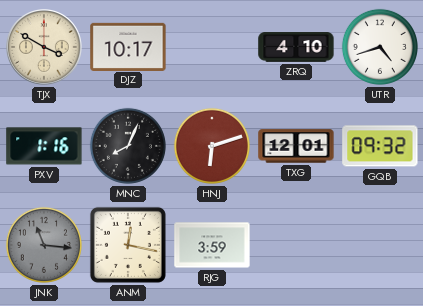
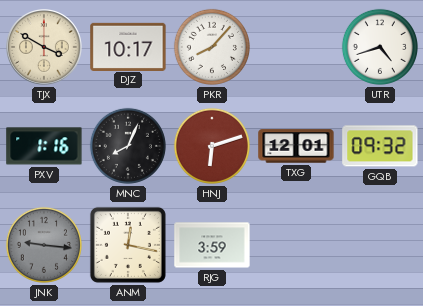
PKR: none -> 8:07 (212, 47)
ZRQ: 4:10 -> none (296, 47)
JNK: 11:16 -> 9:16 (44, 245)
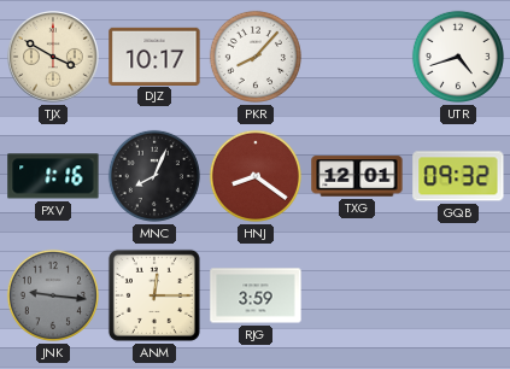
HNJ: 6:12 -> 8:21 (256, 176)
ANM: 12:17 -> 12:15 (154, 295)
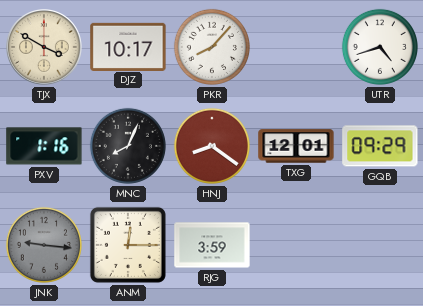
GQB: 09:32 -> 09:29 (380, 146)
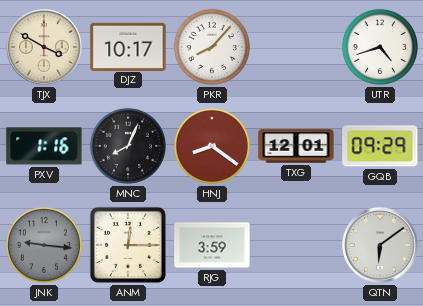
QTN: none -> 6:09 (381, 246)
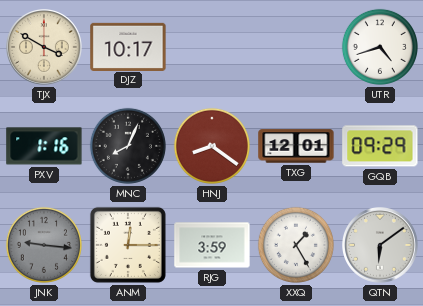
PKR: 8:07 -> none (212, 47)
XXQ: none -> 1:25 (296, 245)
